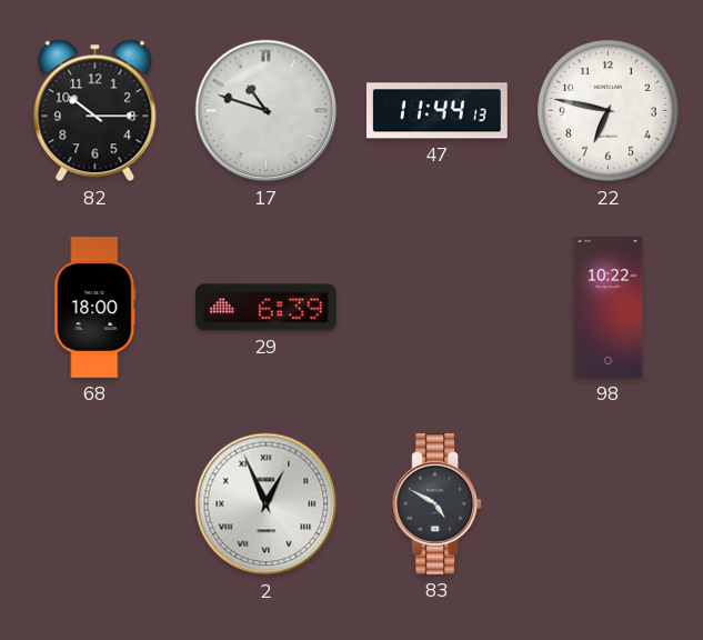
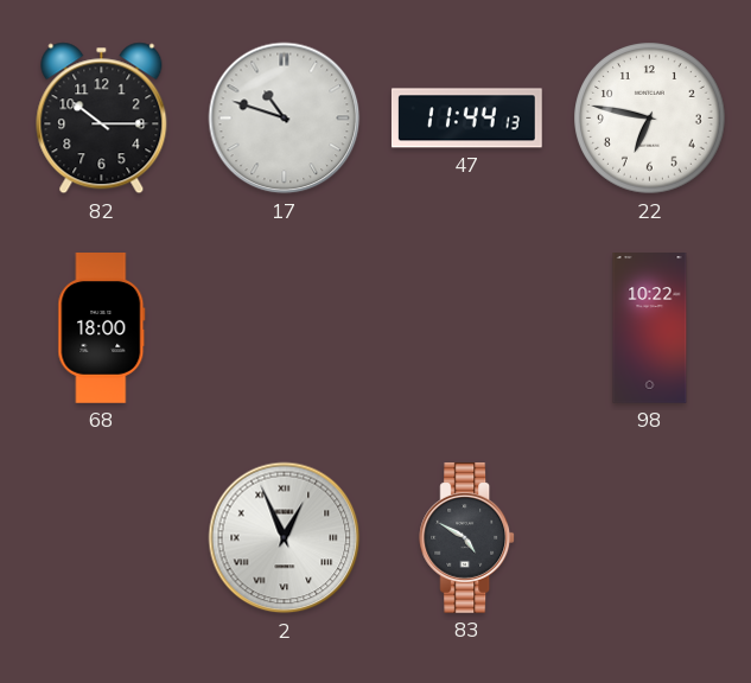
29: 6:39 -> none (267, 308)
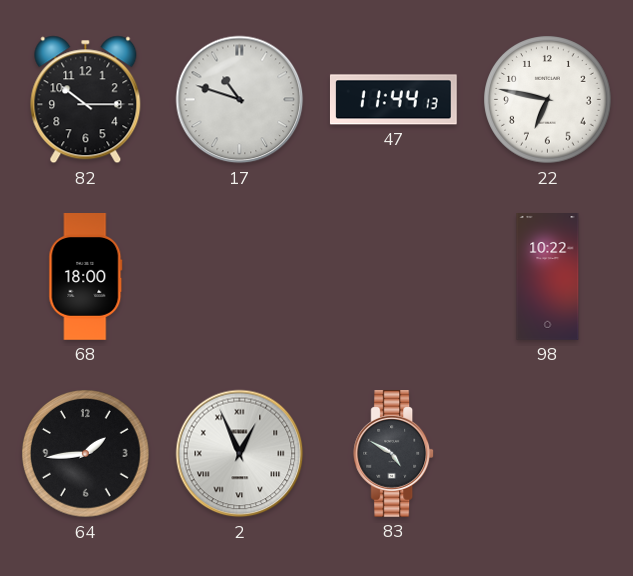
64: none -> 1:44 (86, 454)
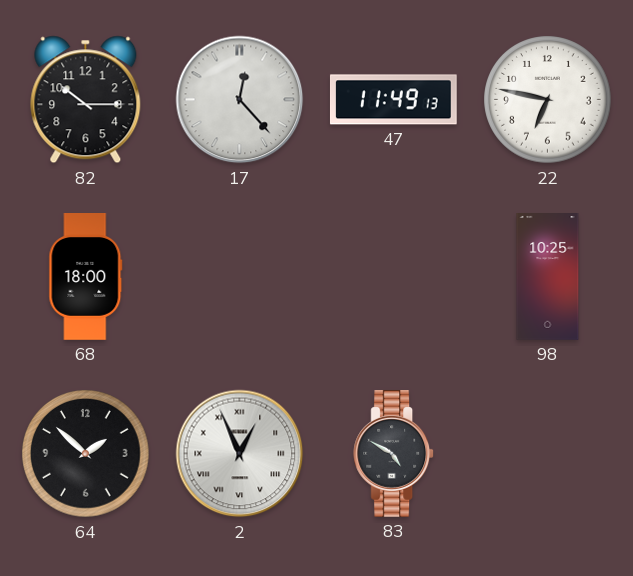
17: 10:48 -> 12:23 (240, 100)
47: 11:44 -> 11:49 (393, 100)
98: 10:22 -> 10:25 (548, 277)
64: 1:44 -> 1:52 (86, 454)
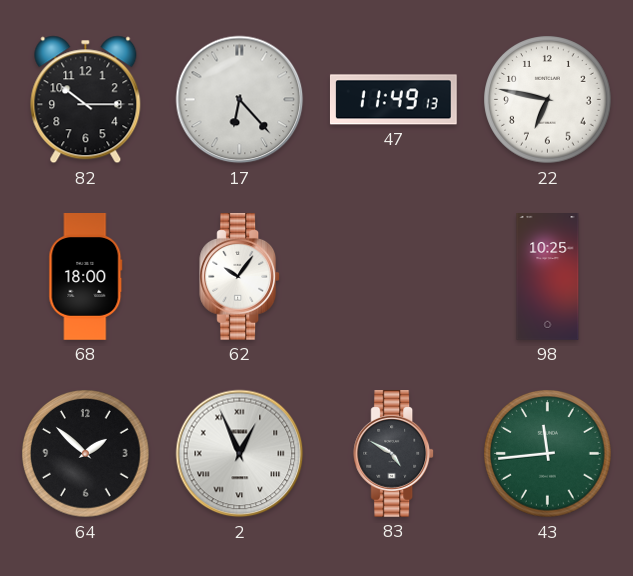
17: 12:23 -> 6:23 (240, 100)
62: none -> 10:06 (240, 277)
43: none -> 11:44 (548, 454)
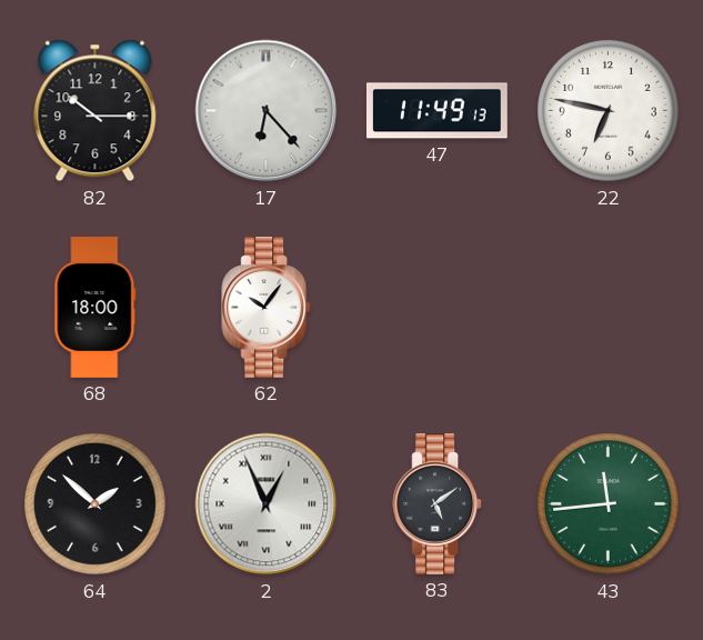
98: 10:25 -> none (548, 277)
83: 4:50 -> 5:09 (438, 504)
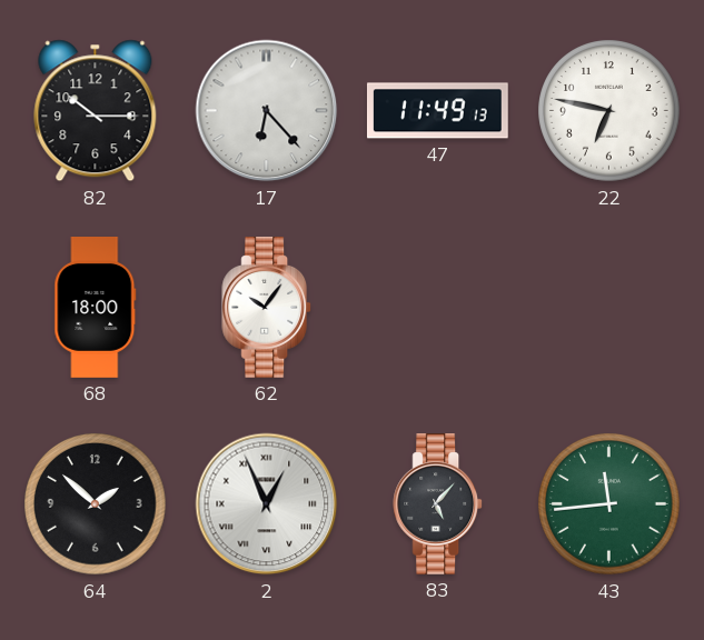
83: 5:09 -> 5:07 (438, 504)
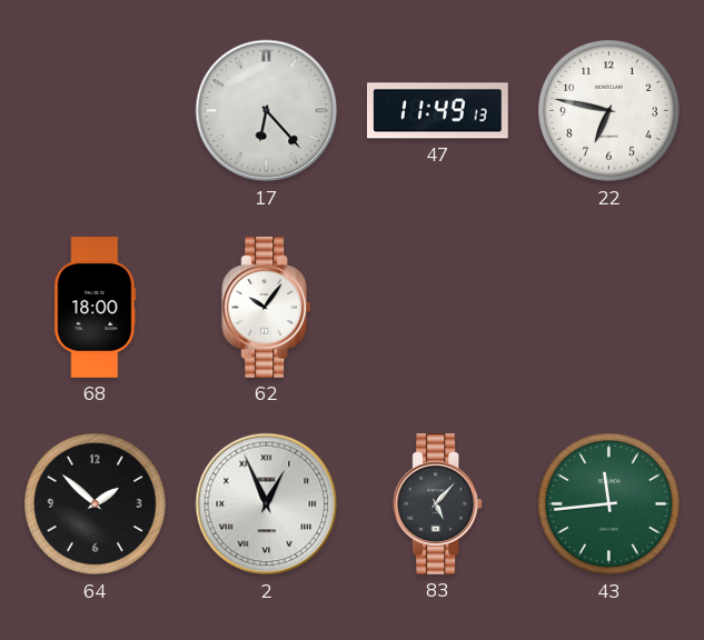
82: 10:15 -> none (96, 111)
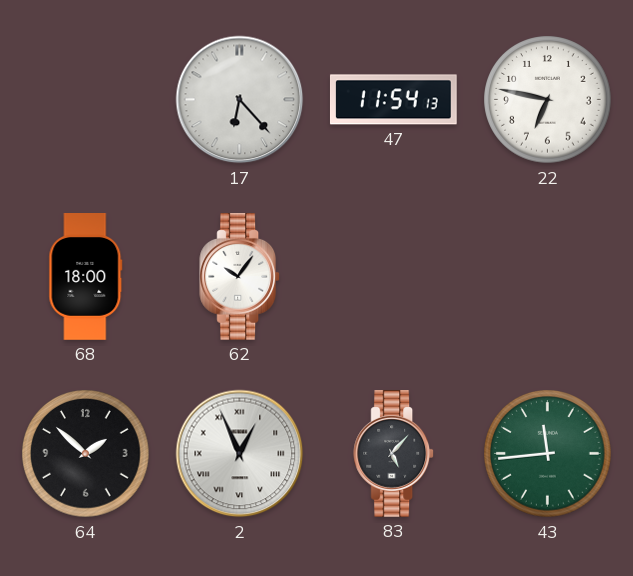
47: 11:49 -> 11:54 (393, 100)
